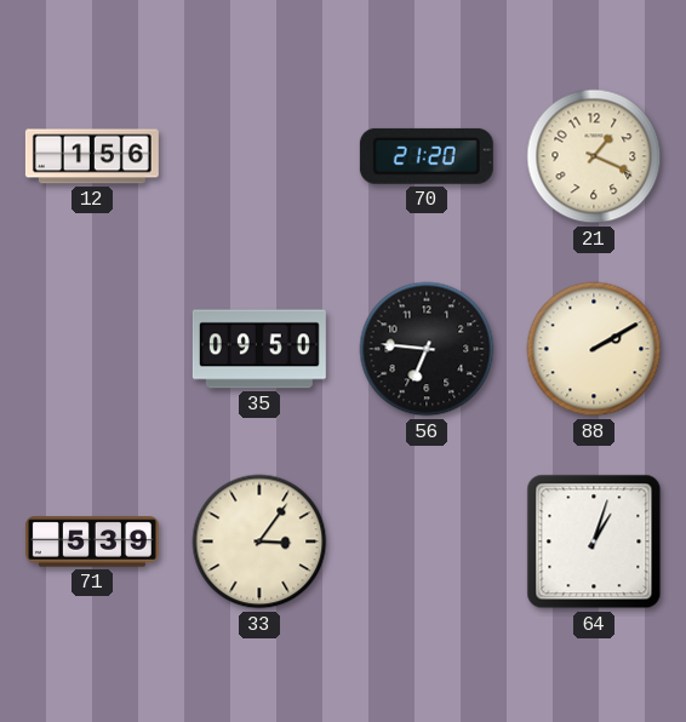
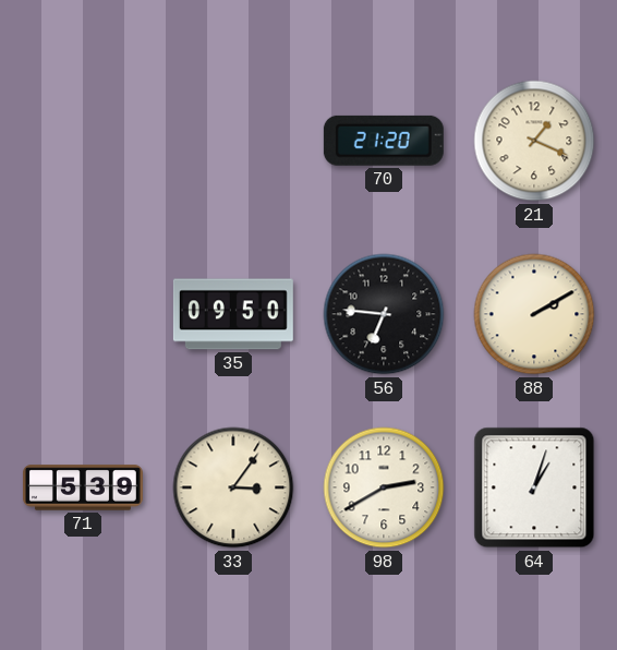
12: 1:56 -> none (92, 156)
98: none -> 2:40 (384, 487)
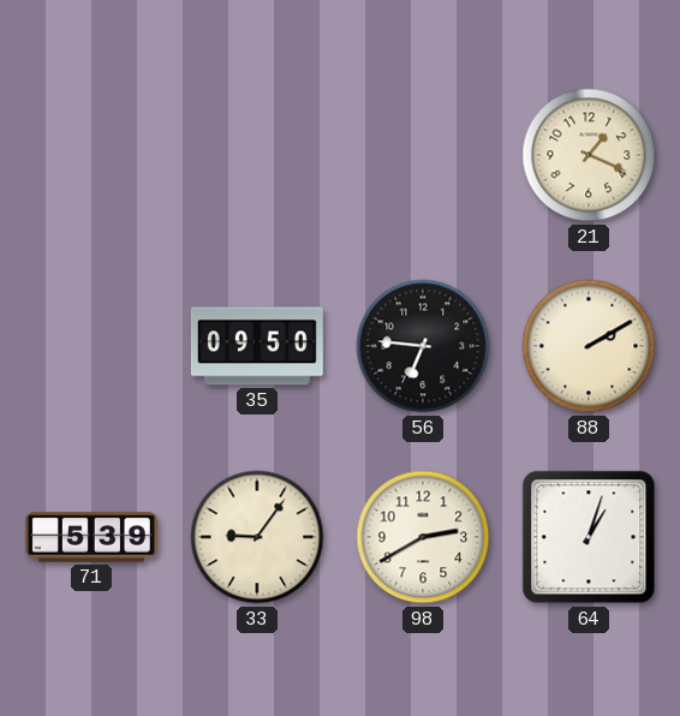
70: 21:20 -> none (384, 141)
33: 3:06 -> 9:06 (257, 537)
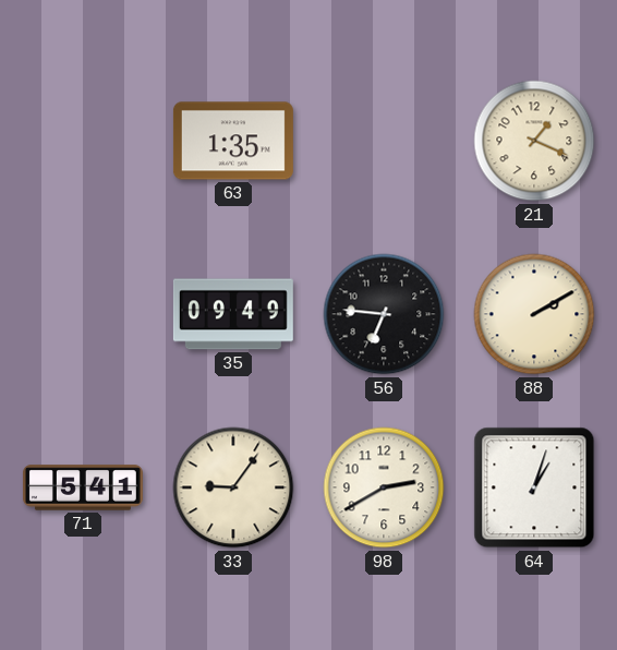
63: none -> 1:35 (233, 141)
35: 09:50 -> 09:49 (233, 314)
71: 5:39 -> 5:41 (83, 487)
